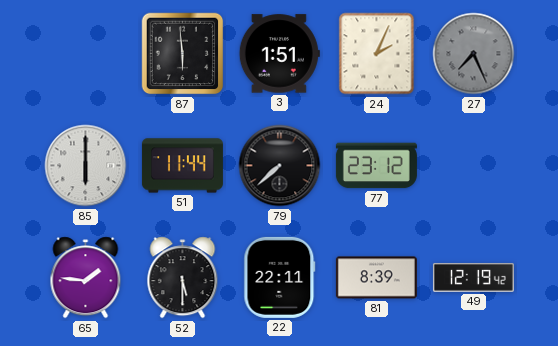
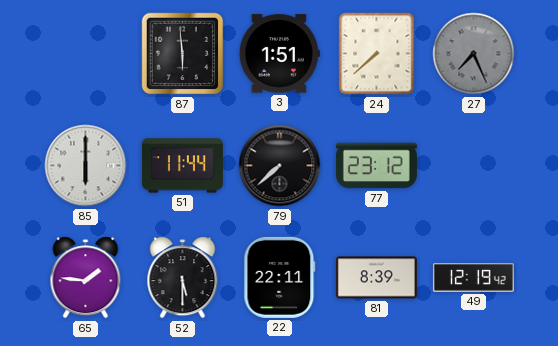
24: 2:04 -> 7:38 (377, 54)
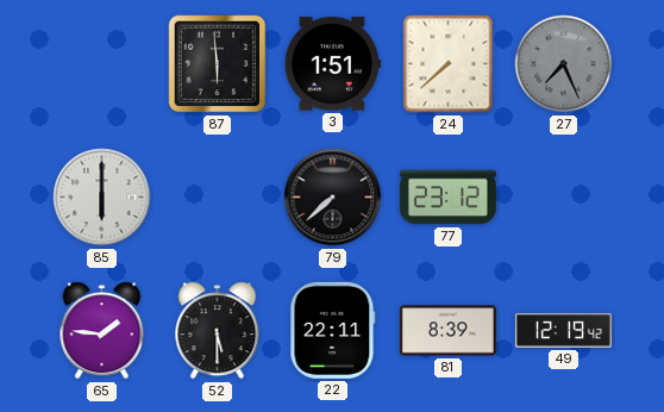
51: 11:44 -> none (182, 166)
